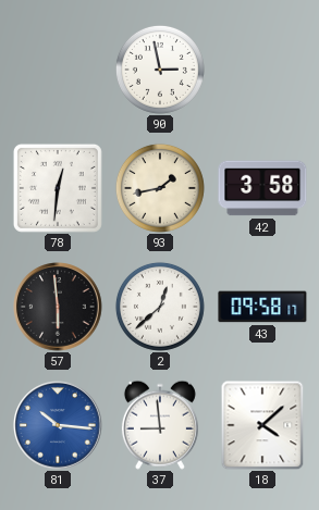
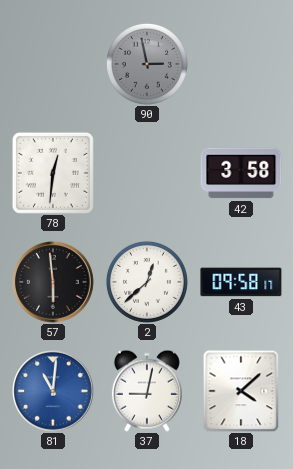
90 dial: white -> grey (147, 64)
93: 1:43 -> none (160, 188)
81: 10:16 -> 11:01 (54, 391)
37: 8:59 -> 9:02 (147, 391)
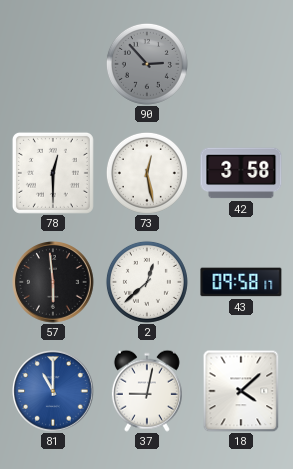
90: 2:58 -> 2:53 (147, 64)
78: 12:31 -> 12:30 (53, 173)
73: none -> 12:28 (147, 173)
81: 11:01 -> 11:00 (54, 391)
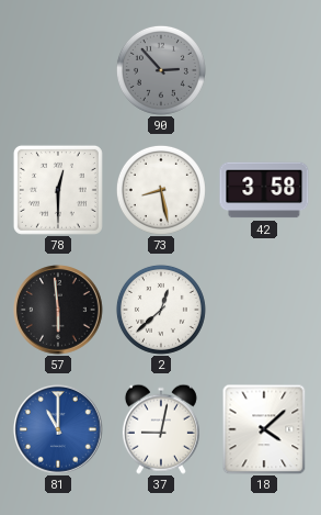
73: 12:28 -> 8:28 (161, 190)
43: 09:58 -> none (241, 282)
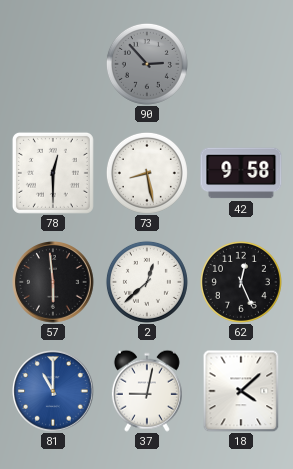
42: 3:58 -> 9:58 (241, 173)
62: none -> 12:26 (241, 282)
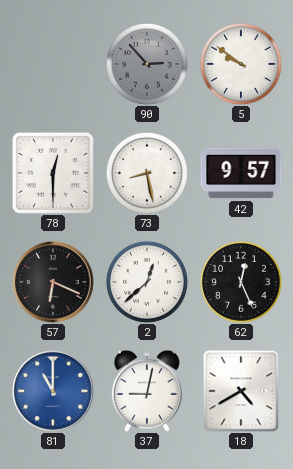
5: none -> 9:51 (241, 64)
42: 9:58 -> 9:57 (241, 173)
57: 5:59 -> 6:19 (54, 282)
18: 4:08 -> 4:40 (241, 391)
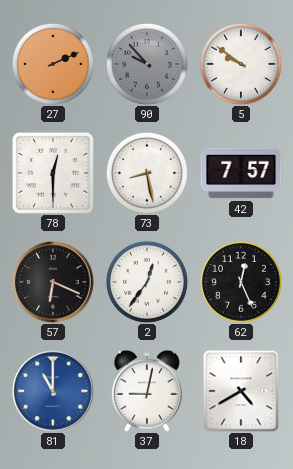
27: none -> 2:11 (53, 64)
90: 2:53 -> 9:53 (147, 64)
42: 9:57 -> 7:57 (241, 173)
2: 12:38 -> 12:36 (147, 282)
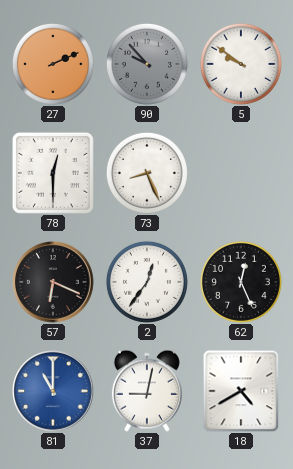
73: 8:28 -> 8:26 (147, 173)
42: 7:57 -> none (241, 173)
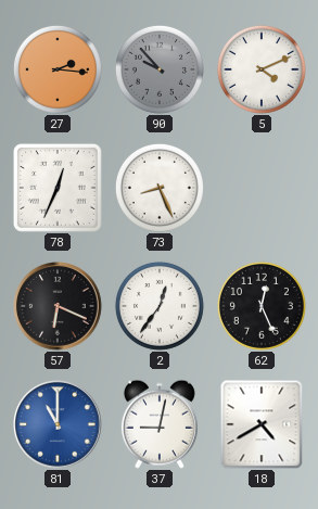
27: 2:11 -> 2:16 (58, 69)
5: 9:51 -> 4:11 (262, 69)
78: 12:30 -> 12:34 (58, 188)
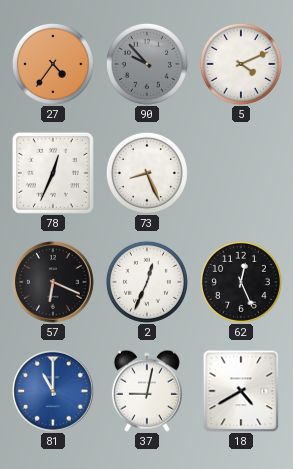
27: 2:16 -> 4:36 (53, 64)
2: 12:36 -> 12:34 (147, 282)
